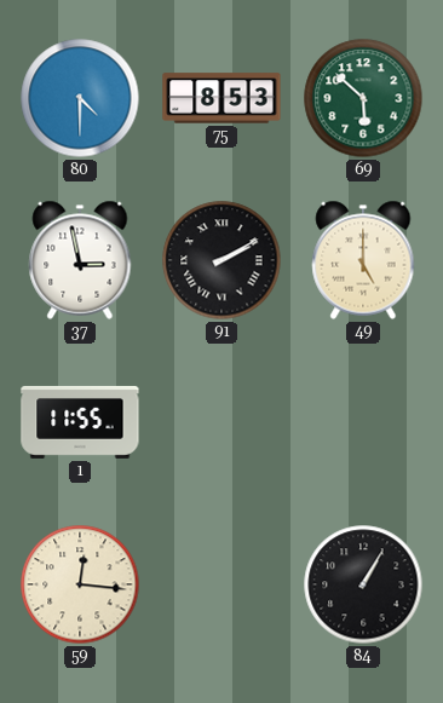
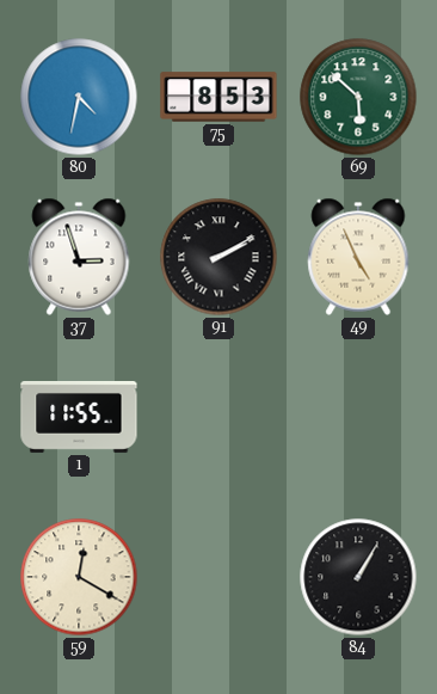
80: 4:30 -> 4:32 (79, 97)
37: 2:58 -> 2:57 (79, 257)
49: 5:00 -> 4:56 (358, 257)
59: 12:16 -> 12:20 (79, 577)
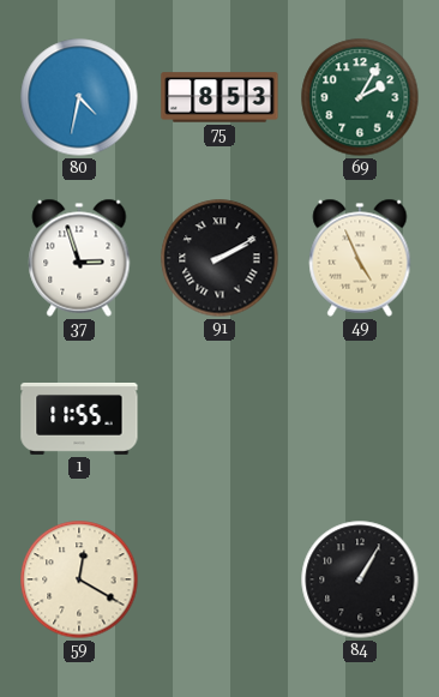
69: 5:52 -> 2:05 (360, 97)
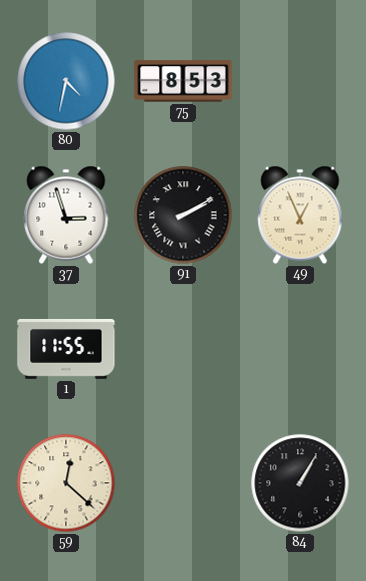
69: 2:05 -> none (360, 97)
49: 4:56 -> 12:56 (300, 215)
59: 12:20 -> 12:22 (66, 483)
